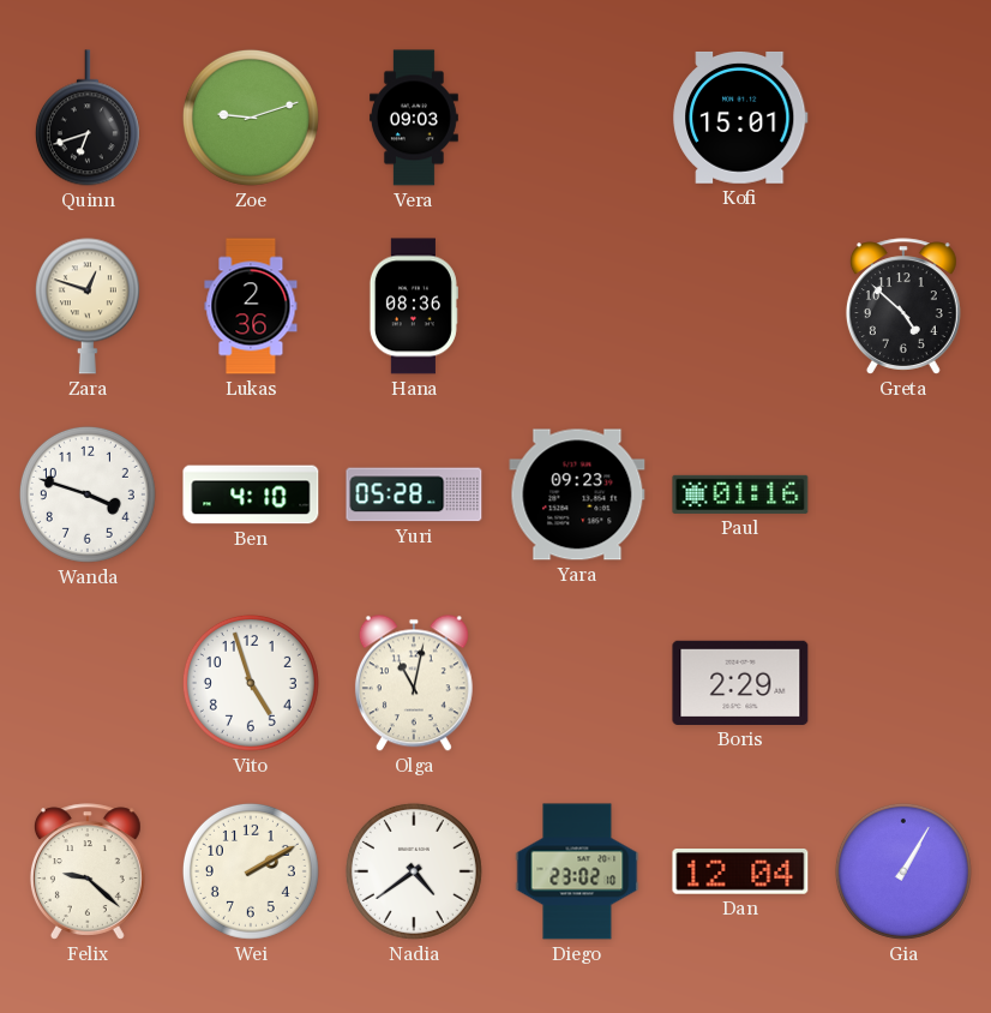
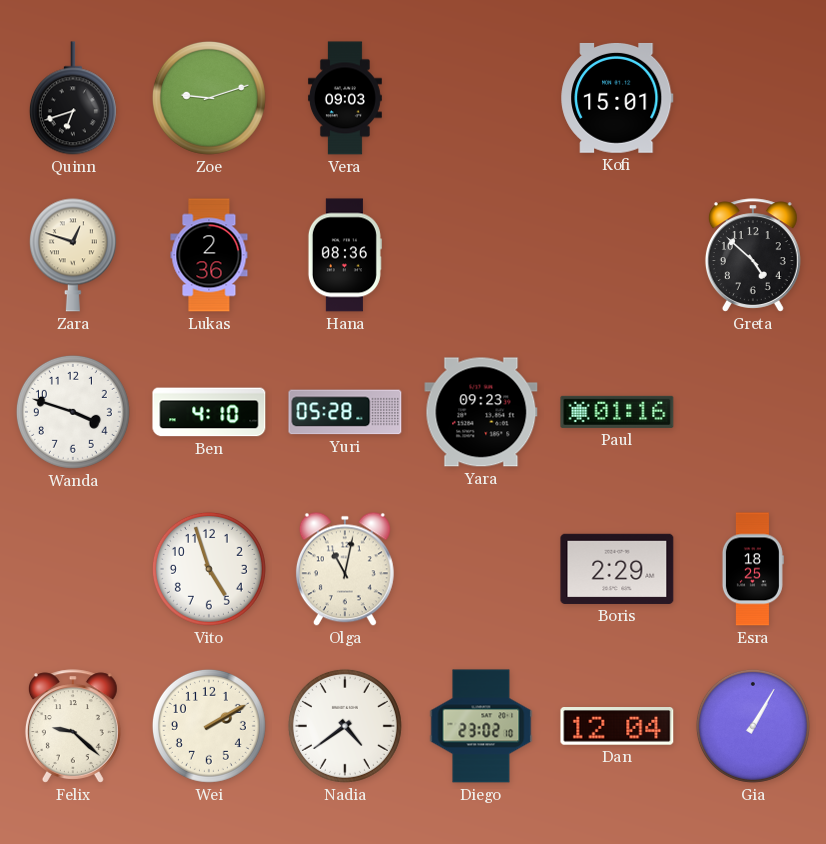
Esra: none -> 18:25 (753, 569)
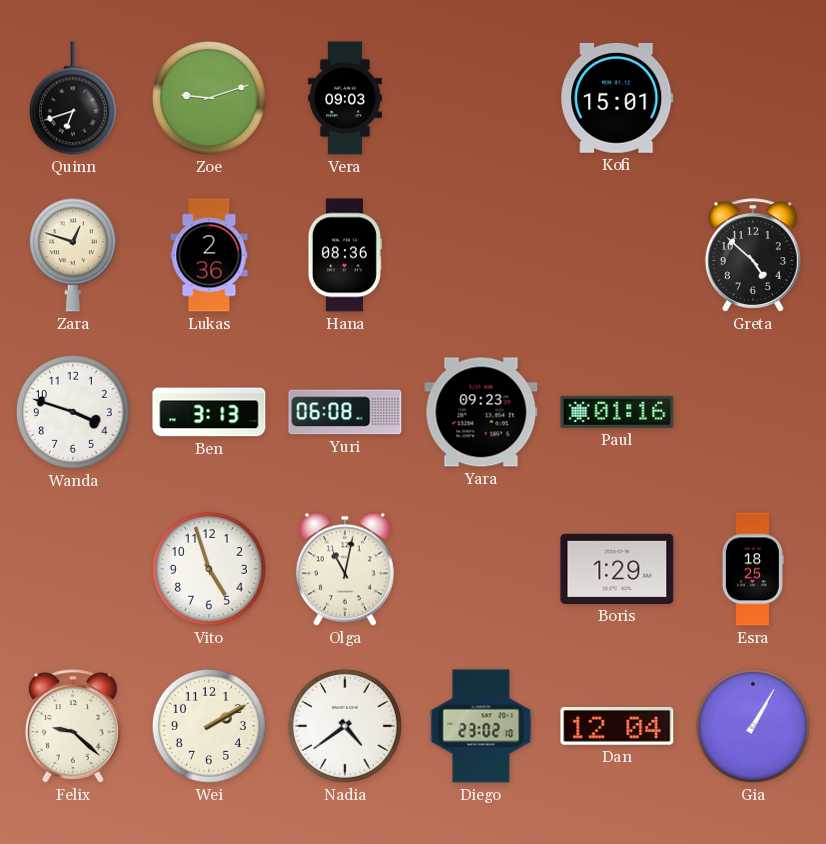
Ben: 4:10 -> 3:13 (209, 412)
Yuri: 05:28 -> 06:08 (345, 412)
Boris: 2:29 -> 1:29 (617, 569)
